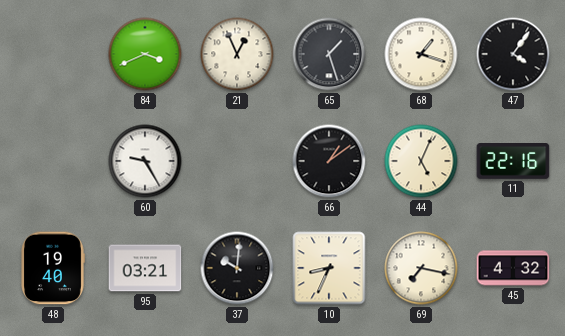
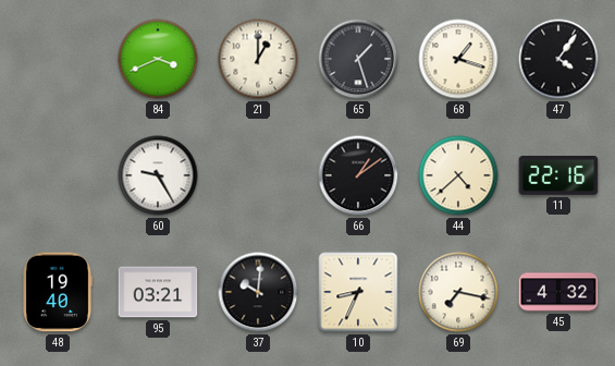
21: 12:56 -> 1:00 (258, 59)
44: 5:04 -> 4:38 (458, 175)
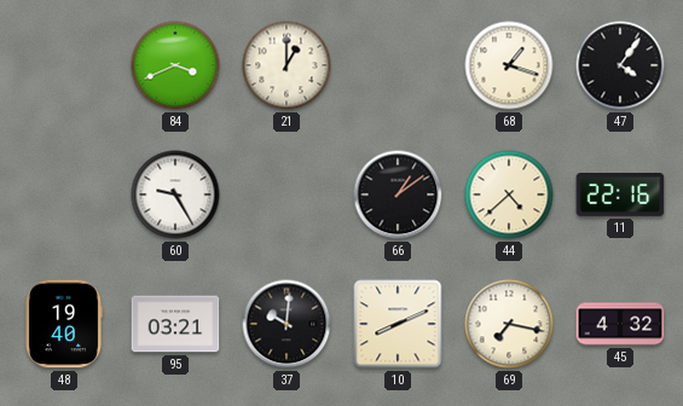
65: 1:27 -> none (358, 59)
10: 8:34 -> 8:11 (398, 324)
